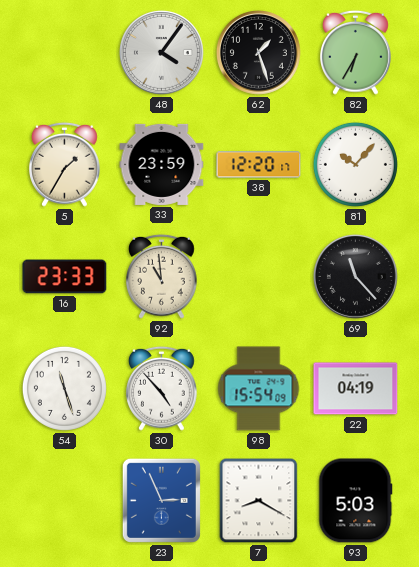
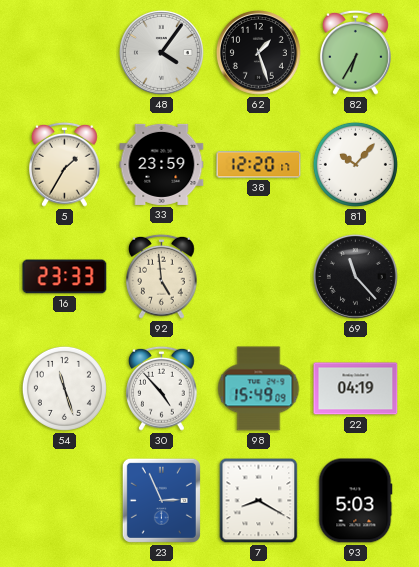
92: 10:59 -> 4:59 (162, 276)
98: 15:54 -> 15:49 (259, 389)
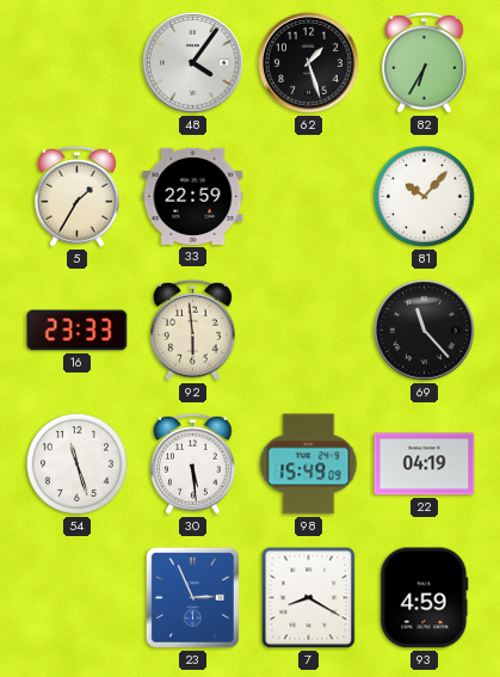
33: 23:59 -> 22:59 (193, 196)
38: 12:20 -> none (259, 165)
92: 4:59 -> 5:59 (193, 330)
30: 4:53 -> 5:29 (193, 463)
93: 5:03 -> 4:59 (425, 598)
